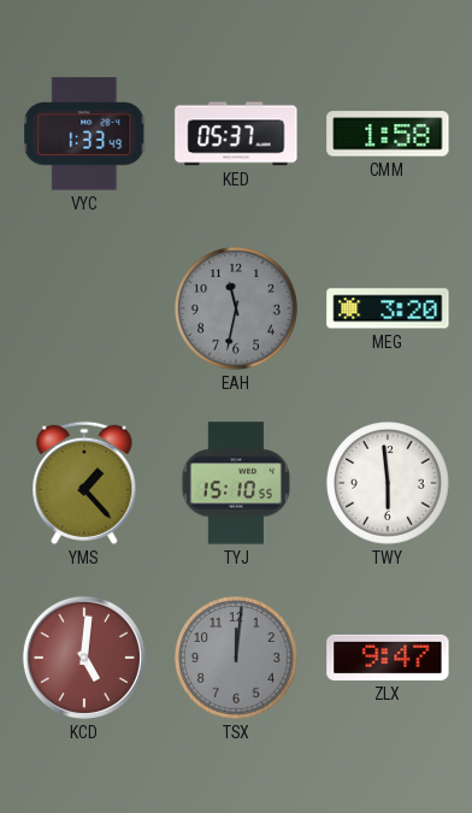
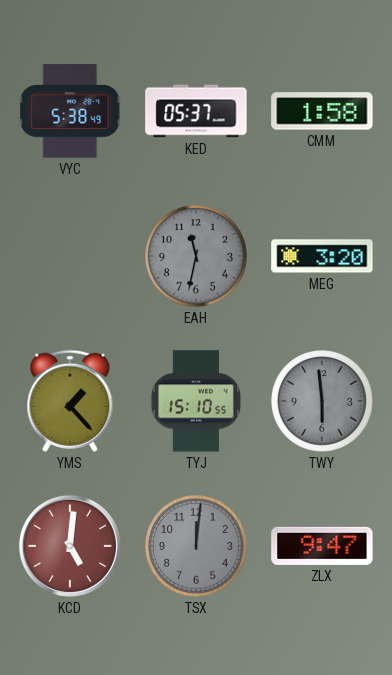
VYC: 1:33 -> 5:38 (70, 111)
TWY dial: white -> grey (322, 401)
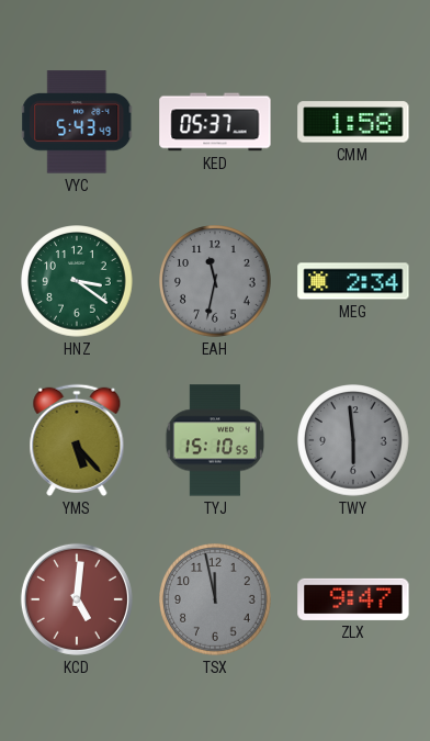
VYC: 5:38 -> 5:43 (77, 122)
HNZ: none -> 3:21 (77, 281)
MEG: 3:20 -> 2:34 (353, 281)
YMS: 1:23 -> 5:23 (77, 440)
TSX: 12:01 -> 11:58 (215, 599)
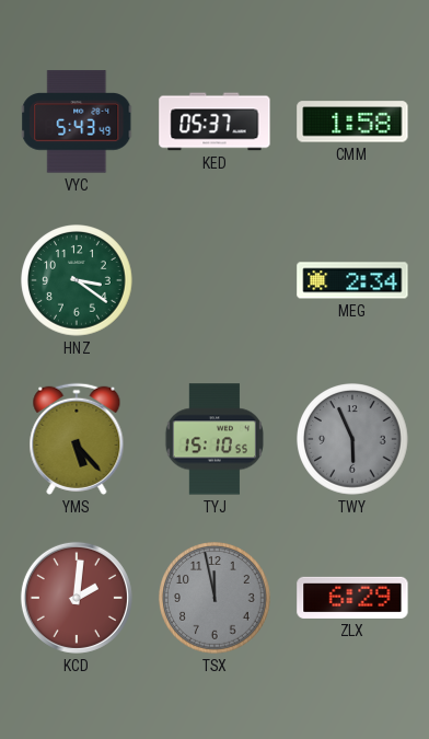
EAH: 11:32 -> none (215, 281)
TWY: 5:59 -> 5:56 (352, 439)
KCD: 5:01 -> 2:01 (77, 598)
ZLX: 9:47 -> 6:29 (352, 598)
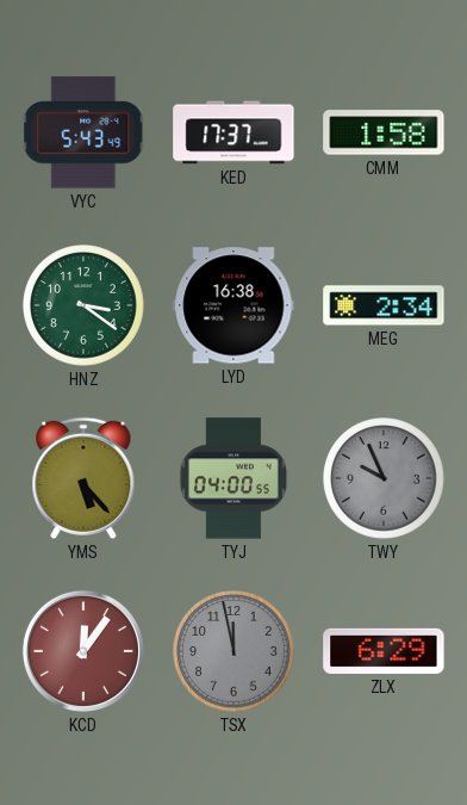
KED: 05:37 -> 17:37 (233, 132)
LYD: none -> 16:38 (233, 305)
TYJ: 15:10 -> 04:00 (233, 478)
TWY: 5:56 -> 9:56 (384, 478)
KCD: 2:01 -> 12:06 (83, 651)
